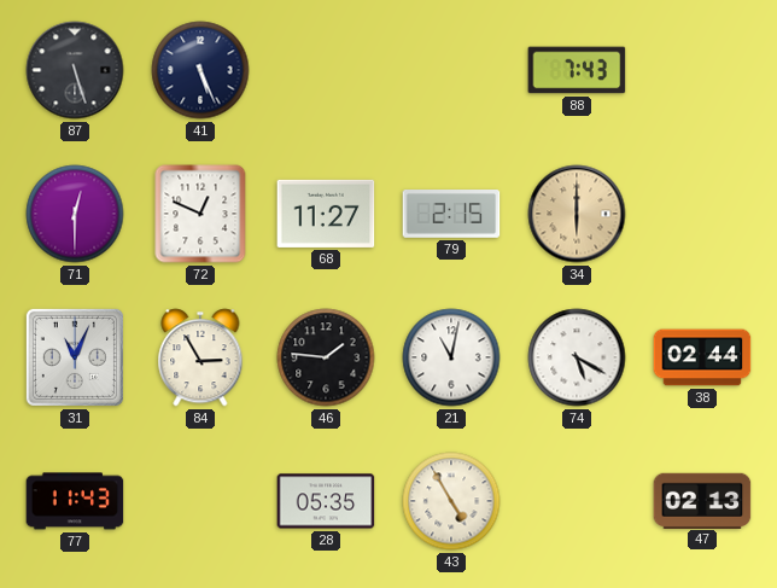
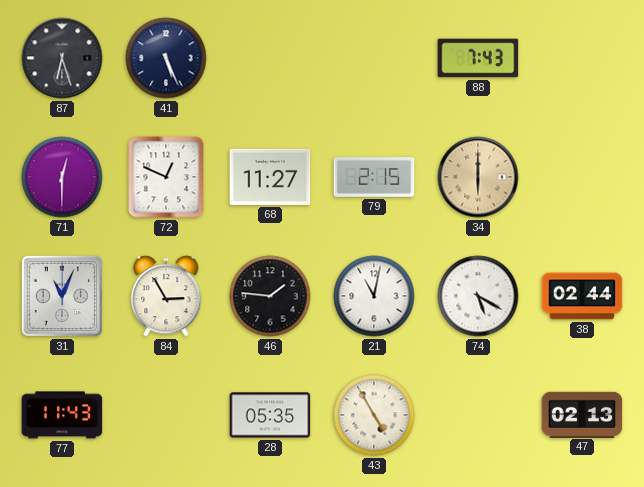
87: 5:27 -> 6:27 (62, 58)
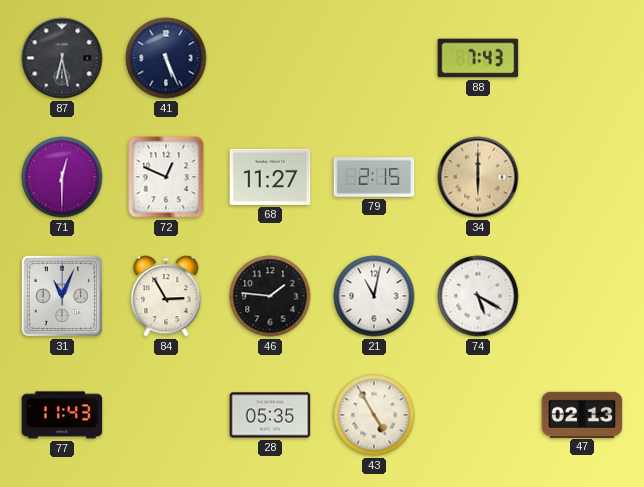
87: 6:27 -> 6:28 (62, 58)
38: 02:44 -> none (582, 296)
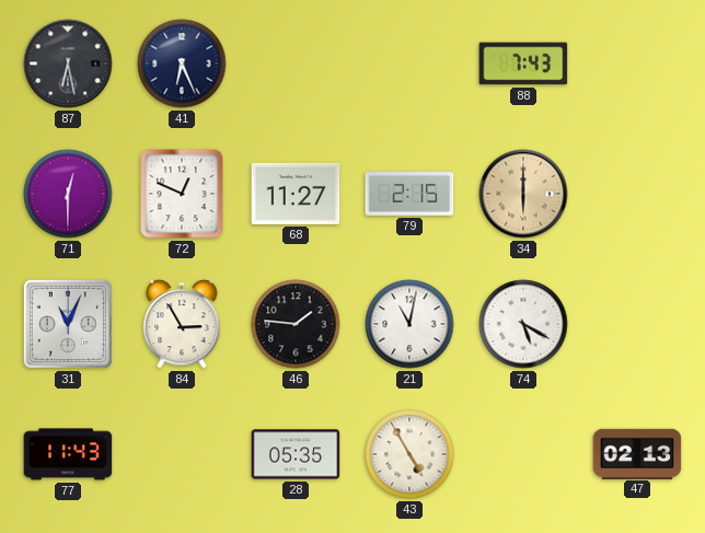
41: 5:26 -> 6:26 (182, 63)
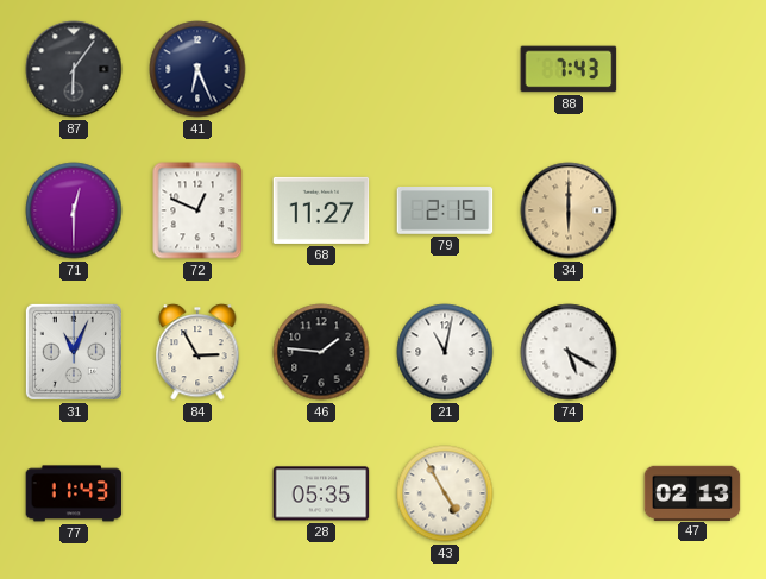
87: 6:28 -> 6:06 (74, 69)
